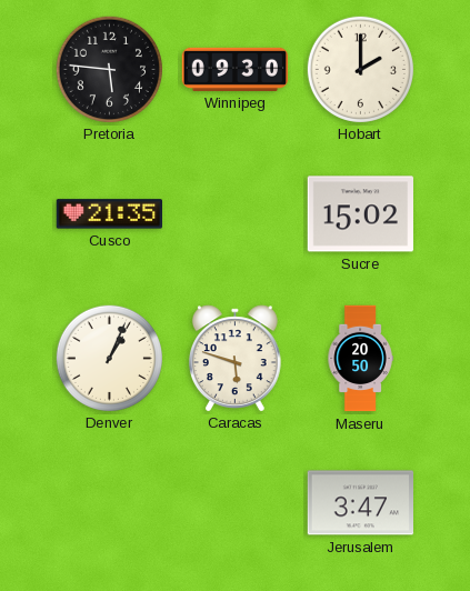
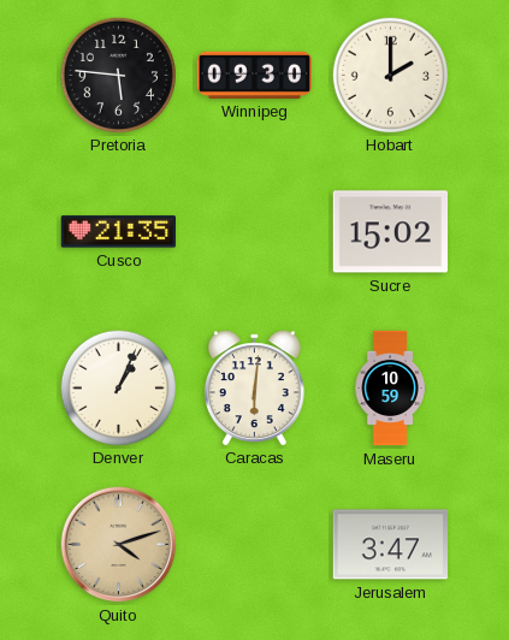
Caracas: 5:48 -> 6:01 (254, 387)
Maseru: 20:50 -> 10:59 (390, 389)
Quito: none -> 4:12 (119, 545)
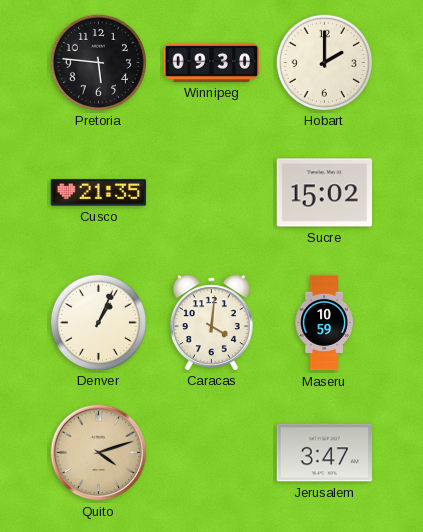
Caracas: 6:01 -> 4:01 (211, 322)
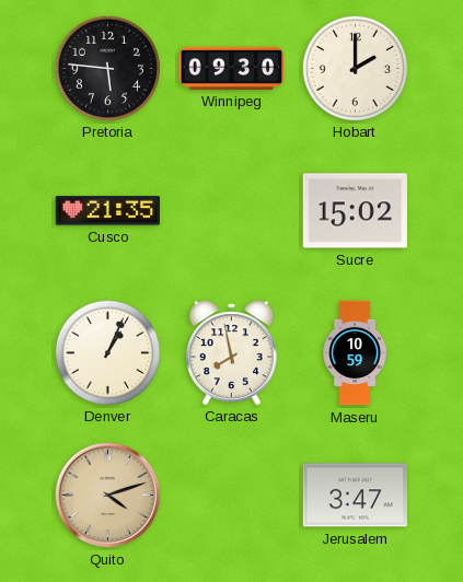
Caracas: 4:01 -> 7:58 (231, 352)
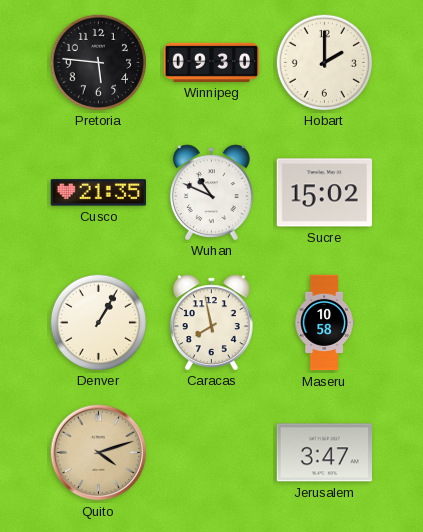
Wuhan: none -> 10:49 (211, 192)
Denver: 1:04 -> 1:05 (98, 322)
Maseru: 10:59 -> 10:58 (324, 323)
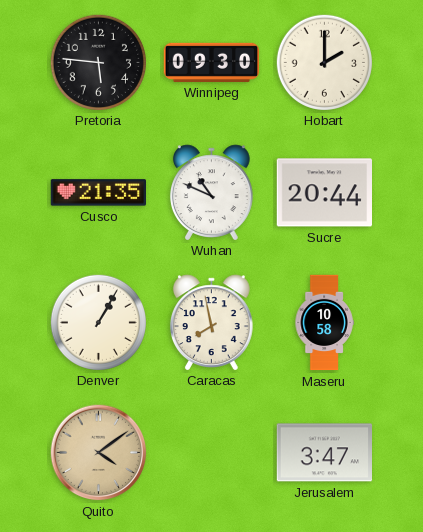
Sucre: 15:02 -> 20:44 (324, 193)
Quito: 4:12 -> 4:09 (99, 453)
